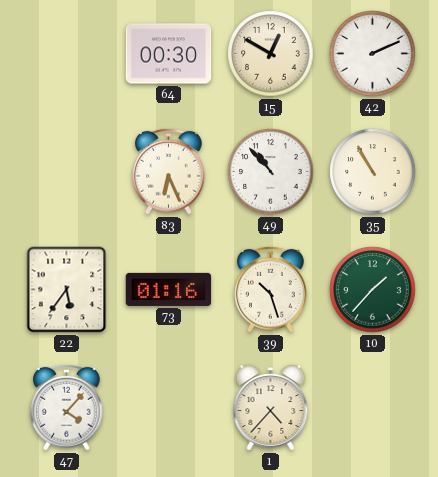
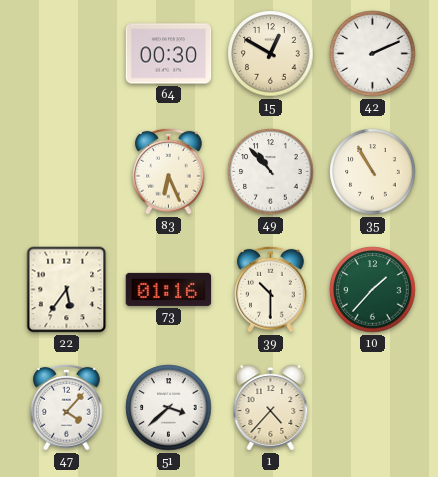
39: 10:27 -> 10:30 (271, 289)
51: none -> 3:38 (169, 408)
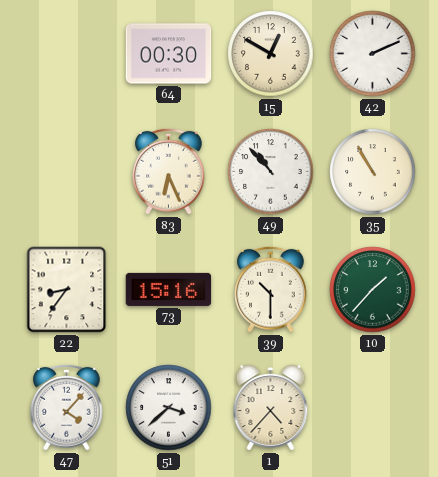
22: 5:36 -> 8:36 (67, 290)
73: 01:16 -> 15:16 (169, 289)
